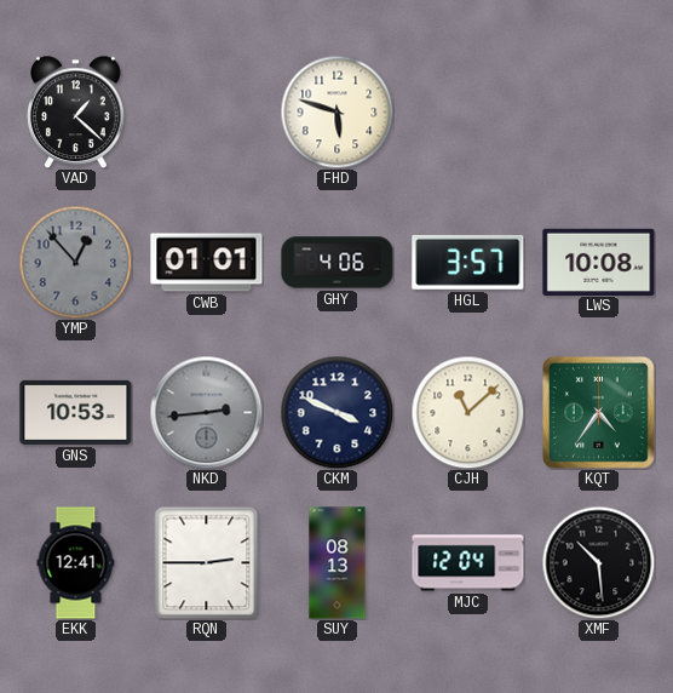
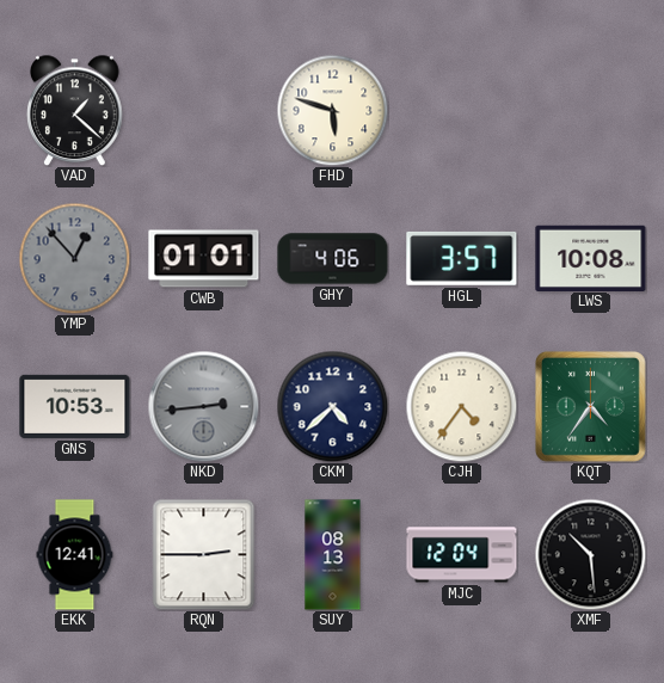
CKM: 3:49 -> 4:38 (332, 406)
CJH: 11:08 -> 4:36 (461, 406)
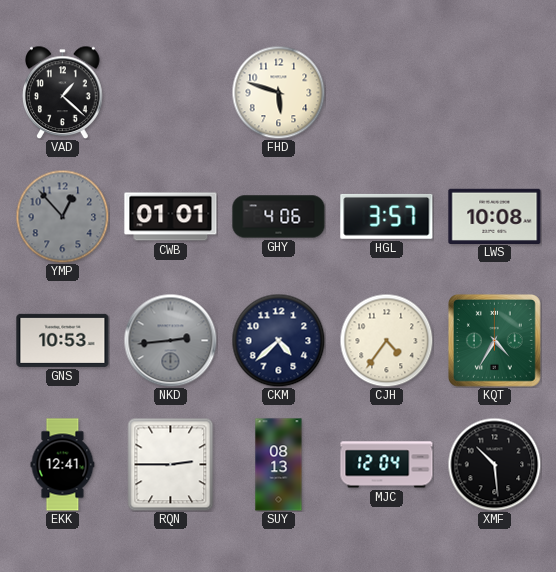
KQT: 4:36 -> 4:35 (494, 340)
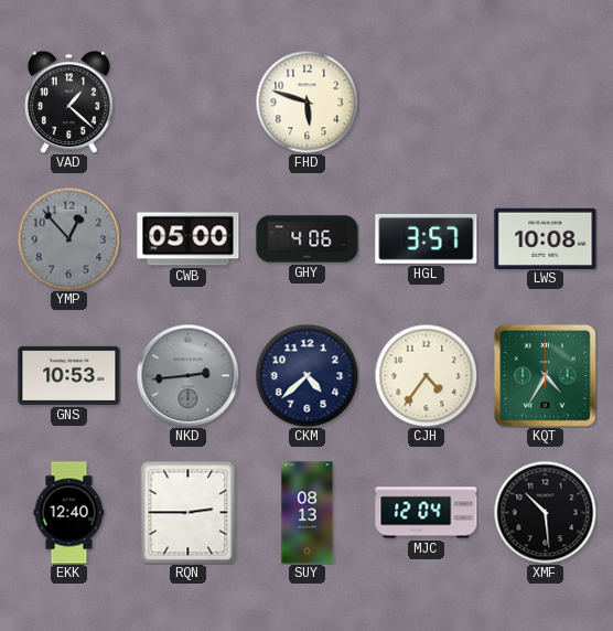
CWB: 01:01 -> 05:00 (189, 239)
EKK: 12:41 -> 12:40 (69, 513)
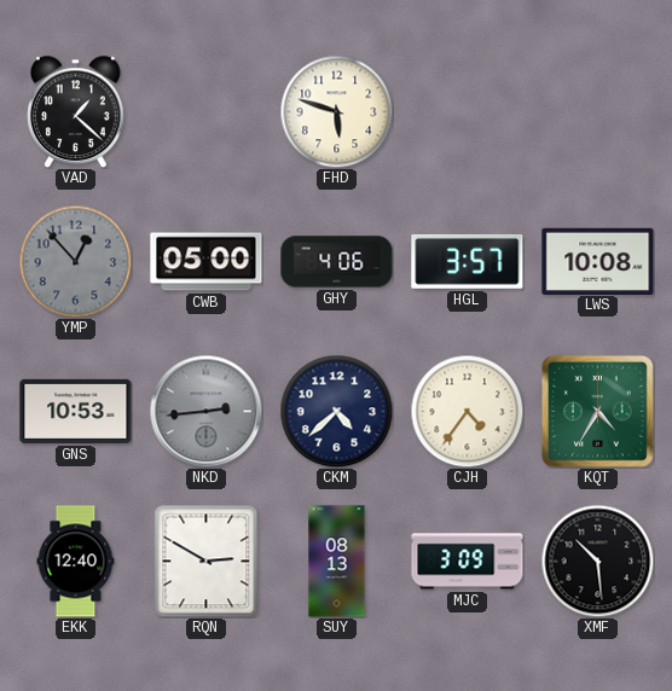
RQN: 2:45 -> 2:50 (207, 561)
MJC: 12:04 -> 3:09 (468, 562)
